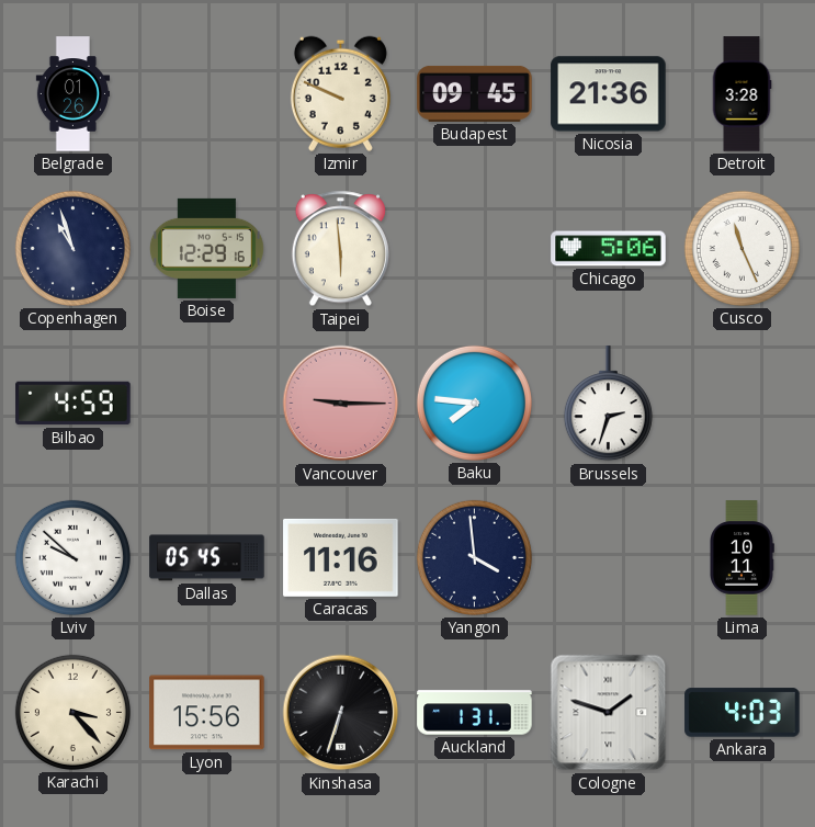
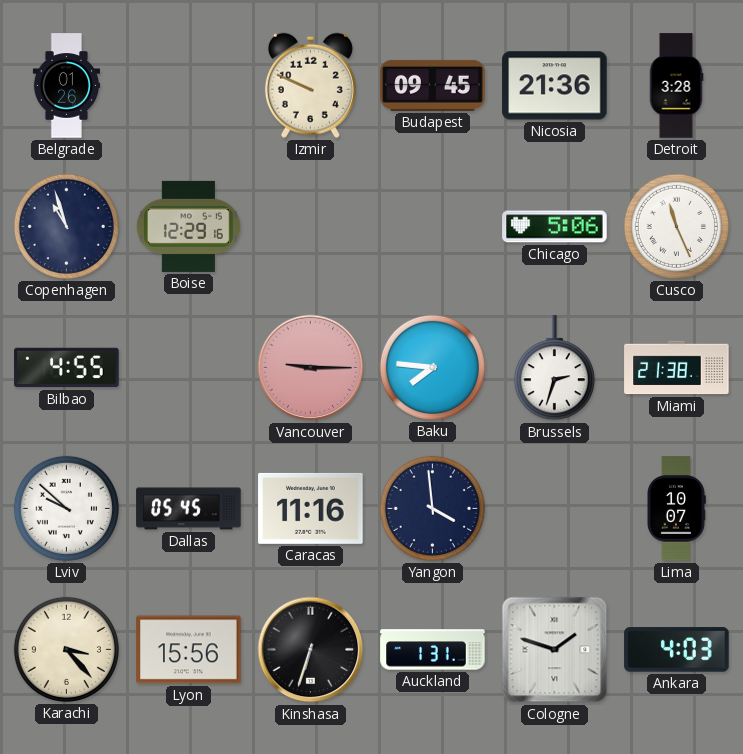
Taipei: 5:59 -> none (340, 249)
Bilbao: 4:59 -> 4:55 (67, 368)
Miami: none -> 21:38 (677, 368)
Lima: 10:11 -> 10:07 (677, 509)
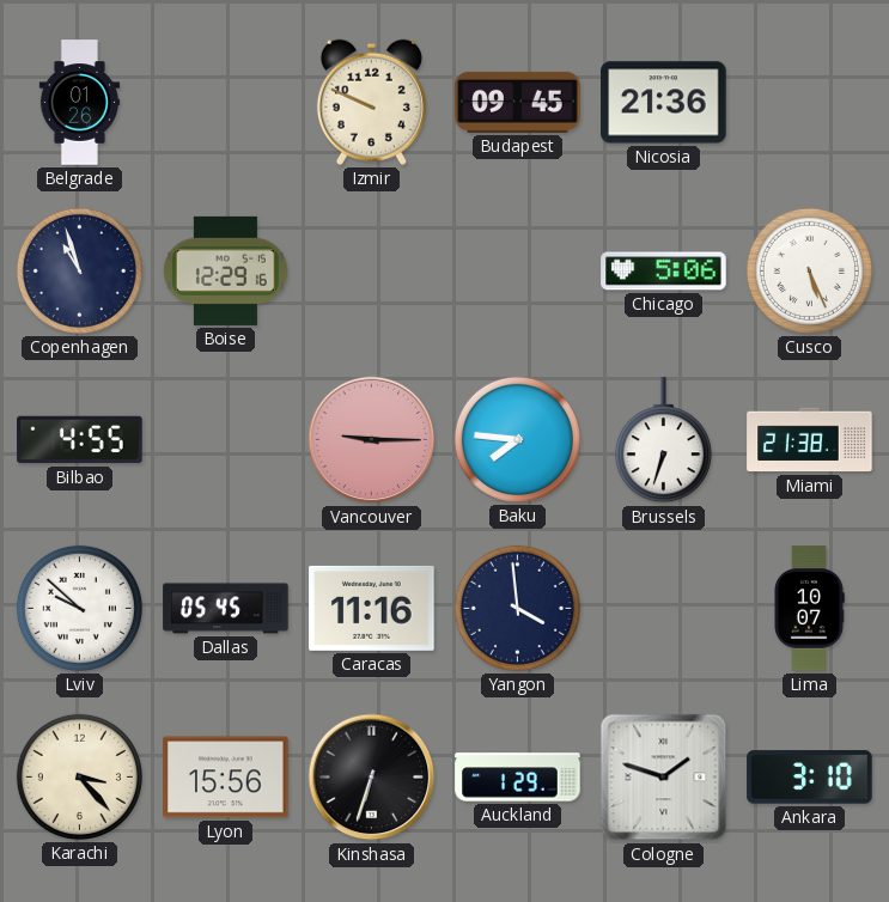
Detroit: 3:28 -> none (676, 86)
Cusco: 11:26 -> 5:26 (809, 270)
Brussels: 2:33 -> 6:33 (663, 440)
Auckland: 1:31 -> 1:29 (518, 778)
Ankara: 4:03 -> 3:10 (810, 778)
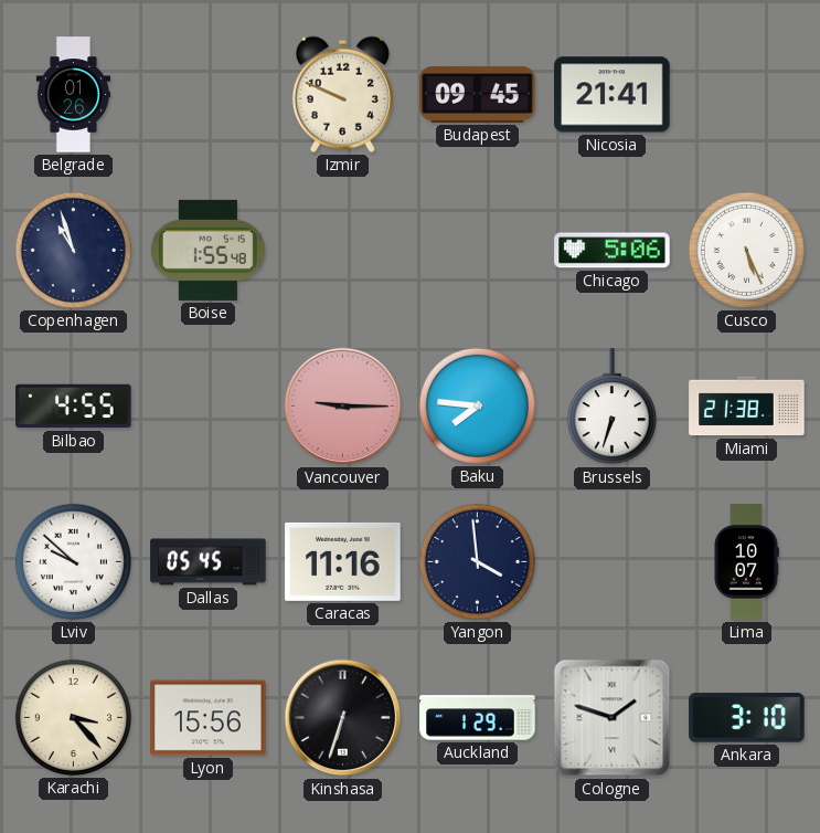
Nicosia: 21:36 -> 21:41 (613, 95)
Boise: 12:29 -> 1:55 (207, 250)
